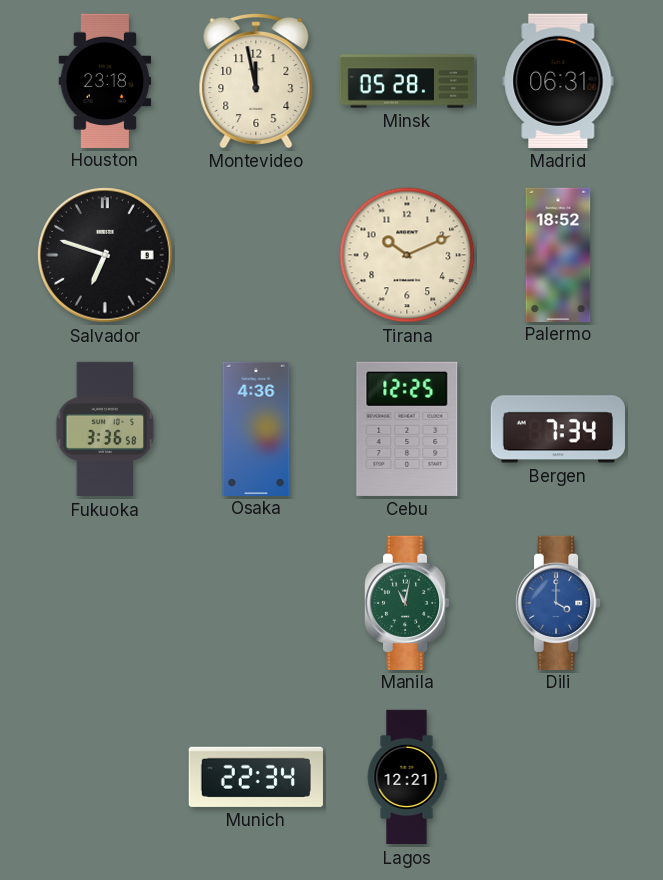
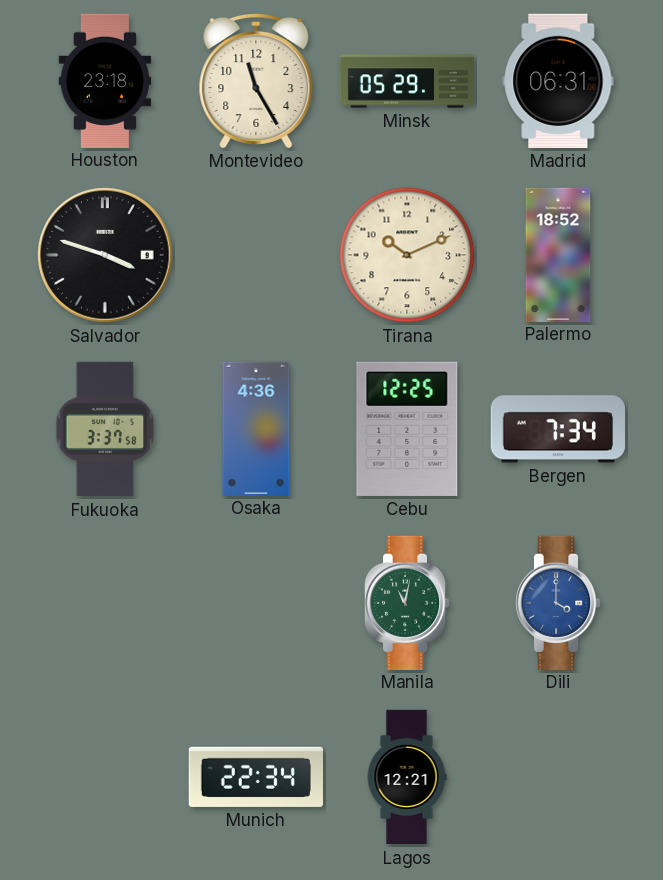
Montevideo: 11:58 -> 11:25 (256, 81)
Minsk: 05:28 -> 05:29 (407, 81)
Salvador: 6:48 -> 3:48 (105, 255)
Fukuoka: 3:36 -> 3:37 (105, 429)
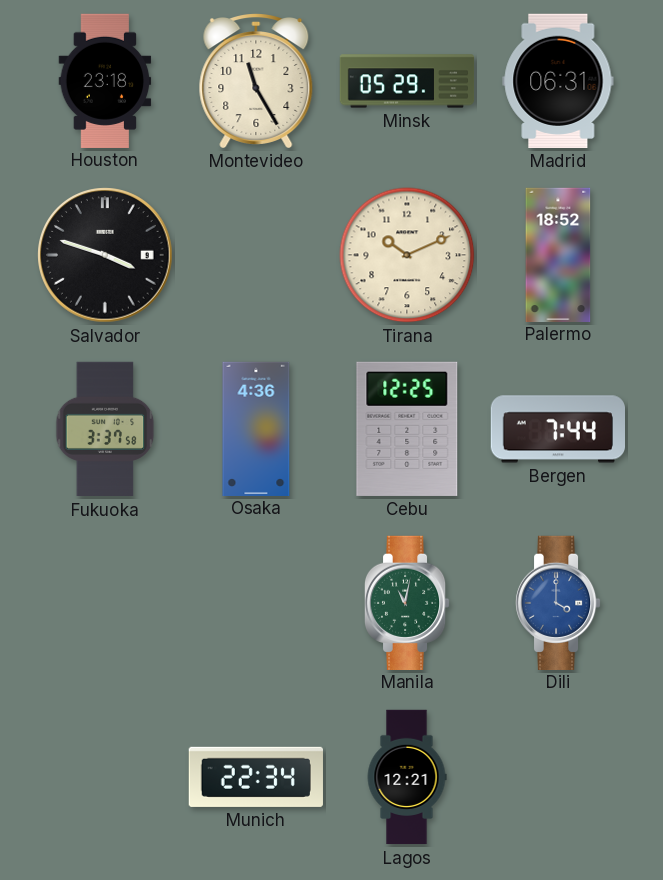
Bergen: 7:34 -> 7:44 (557, 429)
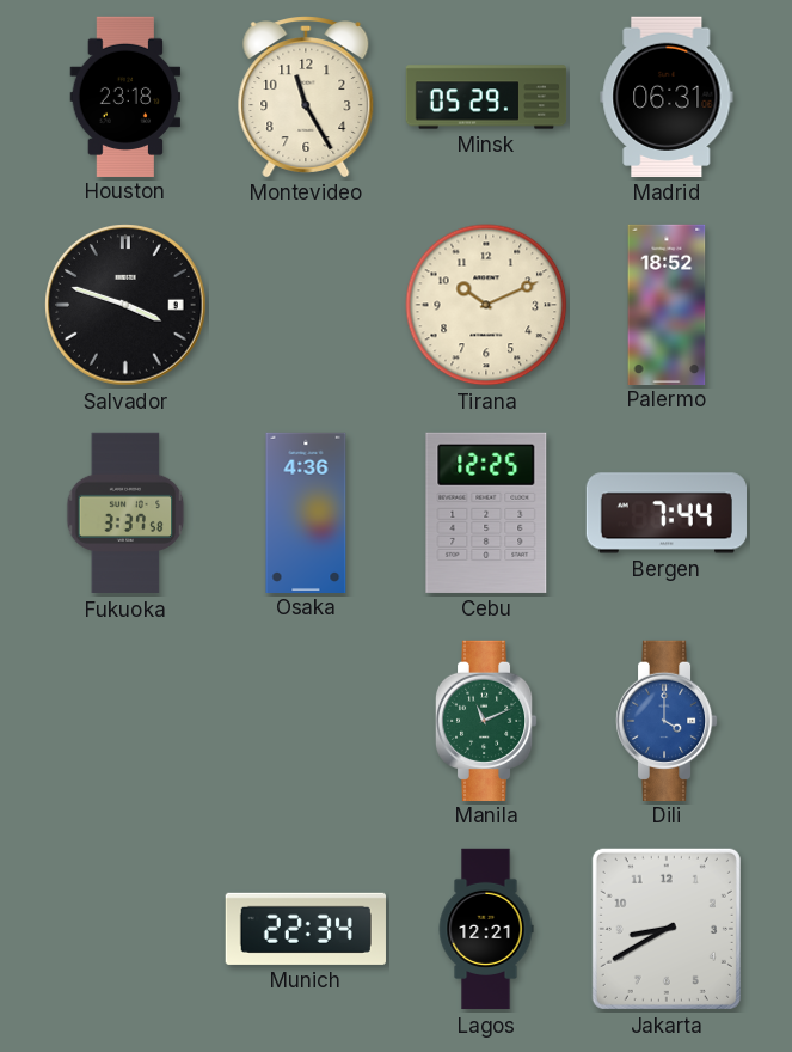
Manila: 11:02 -> 11:11 (486, 720)
Jakarta: none -> 8:40 (667, 929)
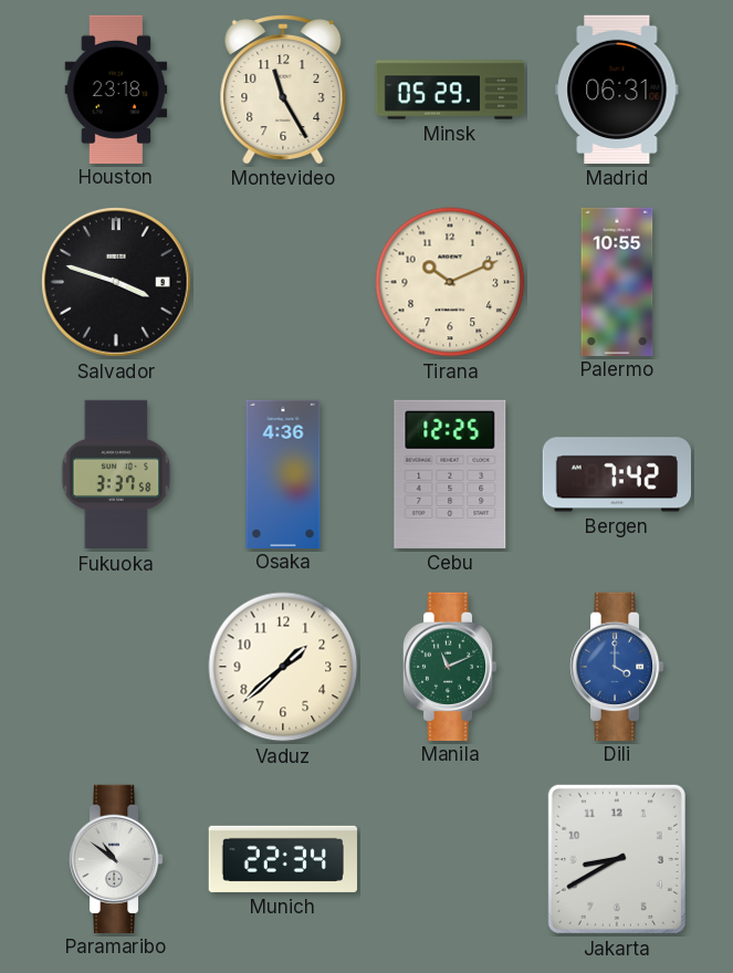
Palermo: 18:52 -> 10:55 (617, 281)
Bergen: 7:44 -> 7:42 (616, 474)
Vaduz: none -> 1:38 (283, 667)
Paramaribo: none -> 10:51 (116, 858)
Lagos: 12:21 -> none (486, 929)
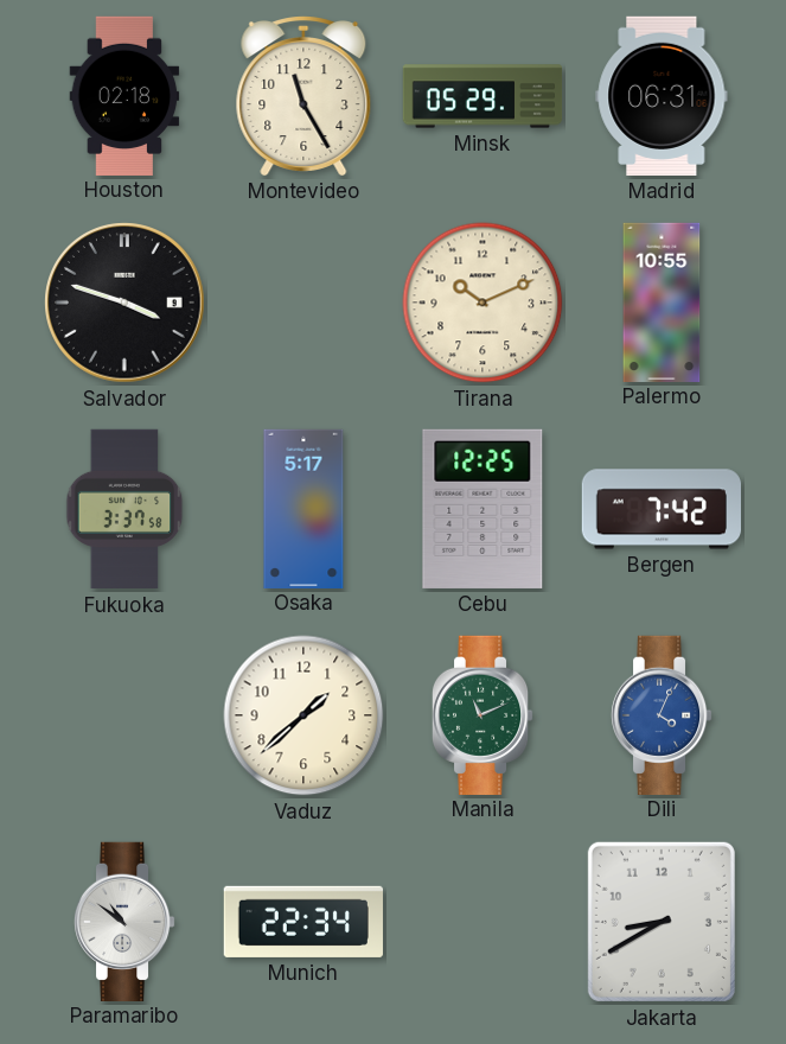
Houston: 23:18 -> 02:18 (124, 95)
Osaka: 4:36 -> 5:17 (303, 508)
Dili: 4:00 -> 4:04 (662, 714)
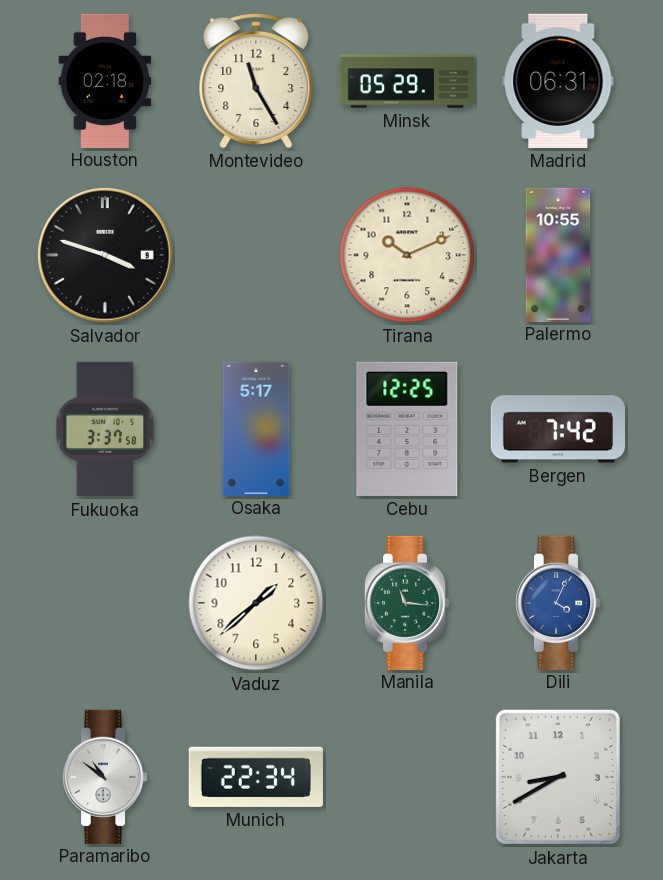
Manila: 11:11 -> 11:16 (407, 602)
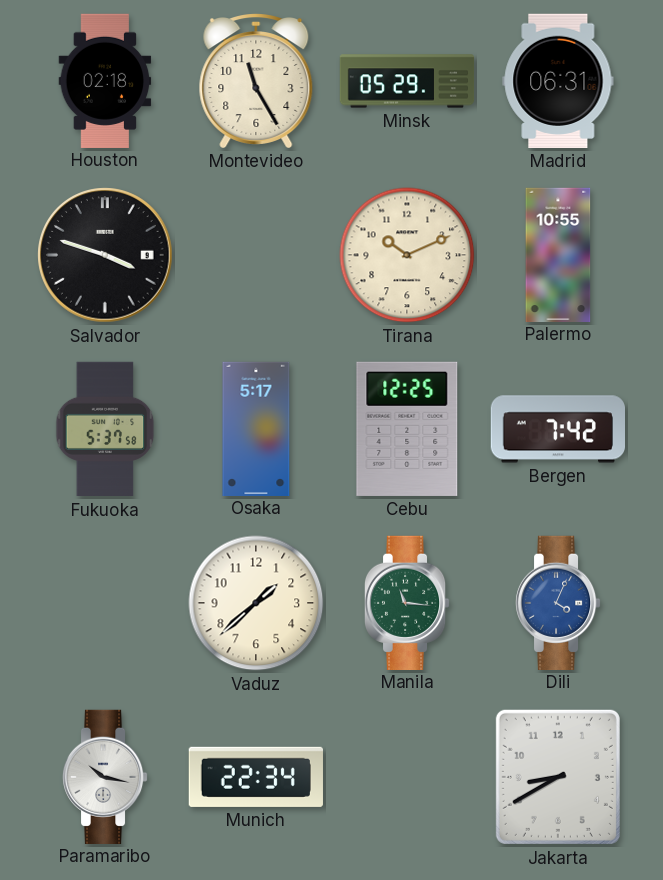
Fukuoka: 3:37 -> 5:37 (105, 429)
Paramaribo: 10:51 -> 10:17 (105, 776)
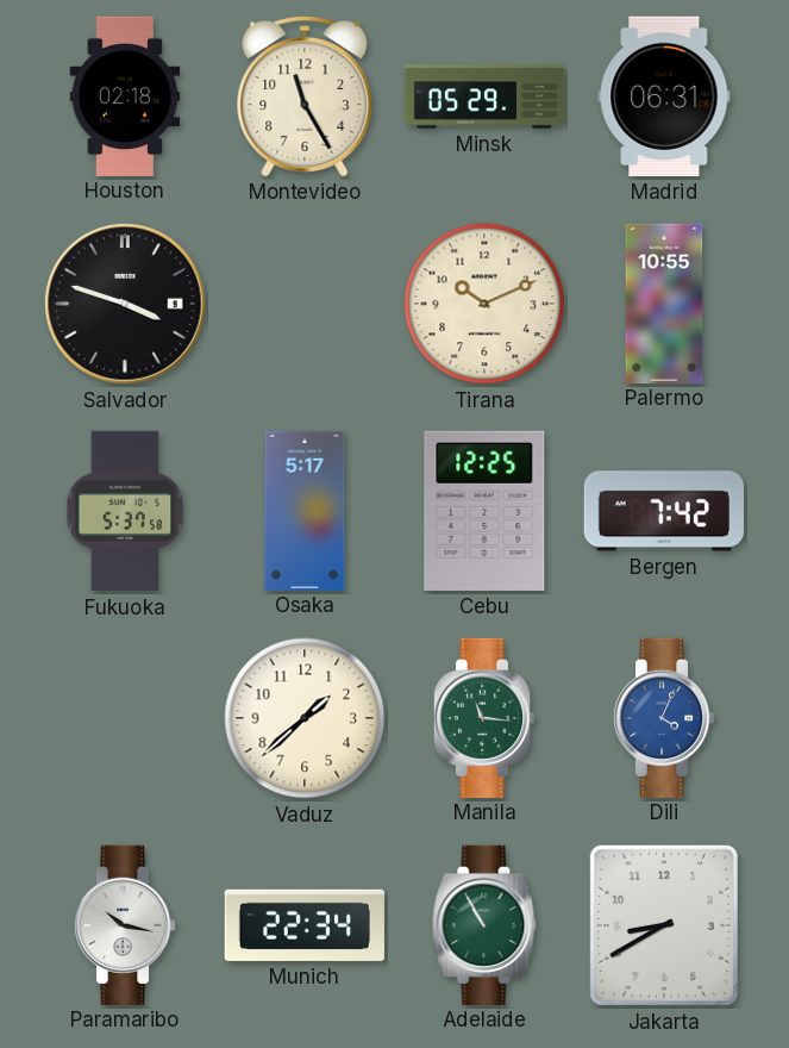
Adelaide: none -> 10:55 (484, 924)
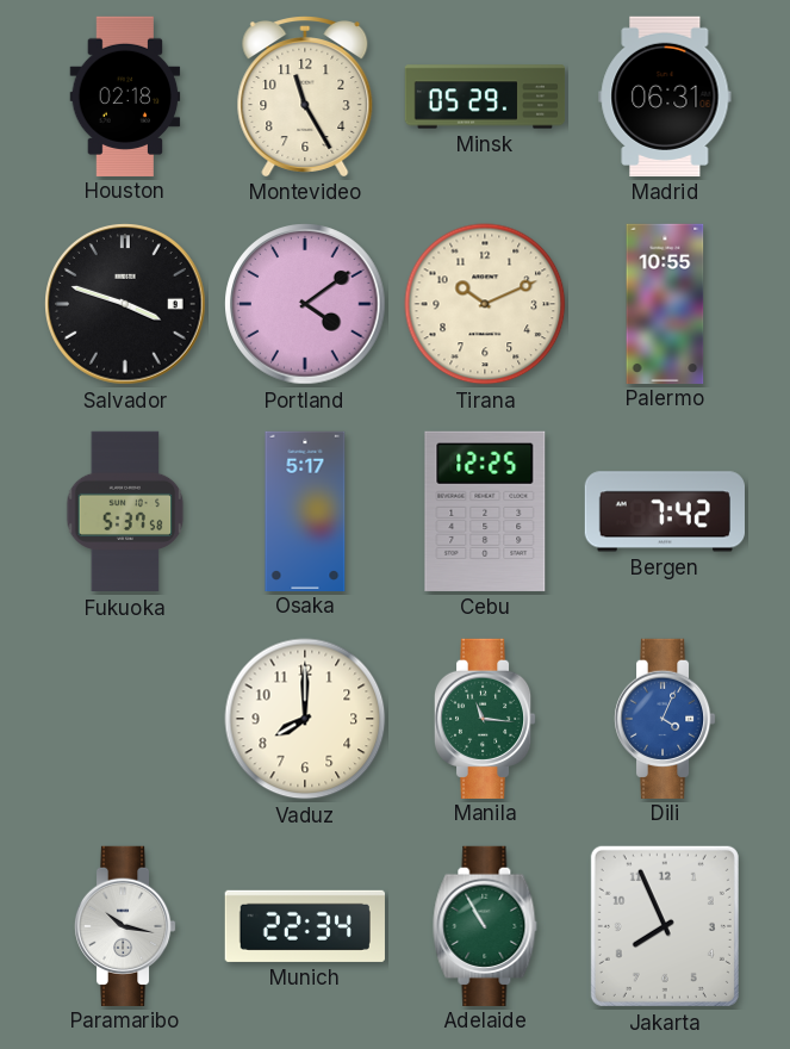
Portland: none -> 4:09 (305, 304)
Vaduz: 1:38 -> 8:00 (305, 719)
Jakarta: 8:40 -> 7:56 (665, 926)
